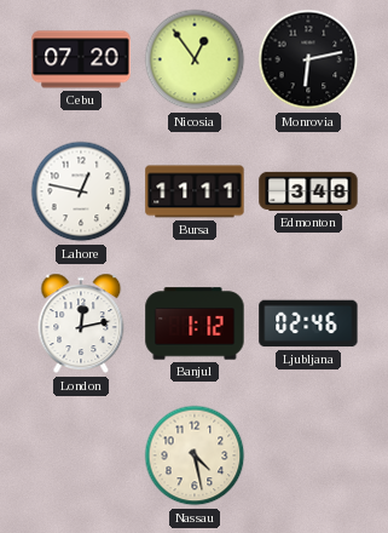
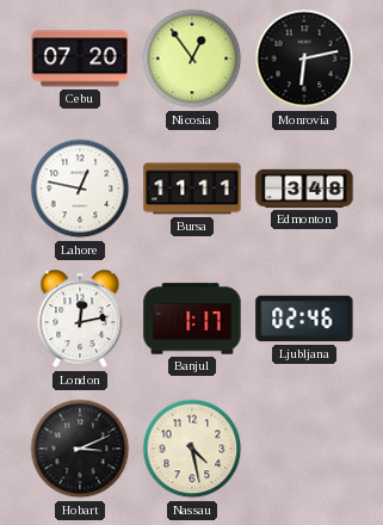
Banjul: 1:12 -> 1:17 (192, 319)
Hobart: none -> 3:11 (80, 449)
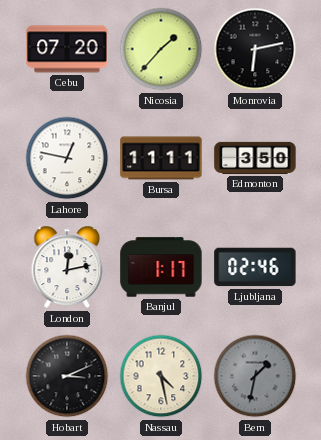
Nicosia: 12:54 -> 1:37 (161, 49)
Edmonton: 3:48 -> 3:50 (255, 158)
Bern: none -> 1:32 (255, 376)
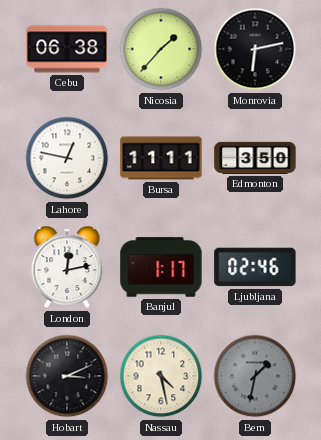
Cebu: 07:20 -> 06:38 (67, 49)
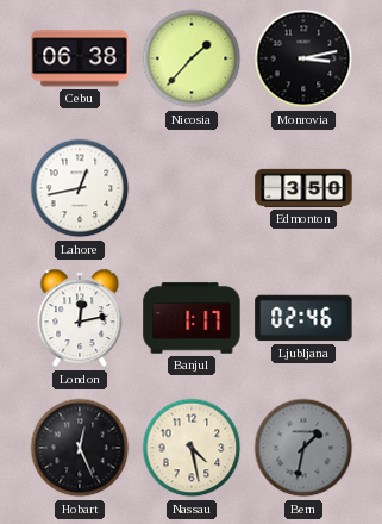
Monrovia: 6:13 -> 3:13 (303, 58)
Lahore: 12:47 -> 12:43 (80, 188)
Bursa: 11:11 -> none (161, 158)
Hobart: 3:11 -> 12:26 (80, 448)
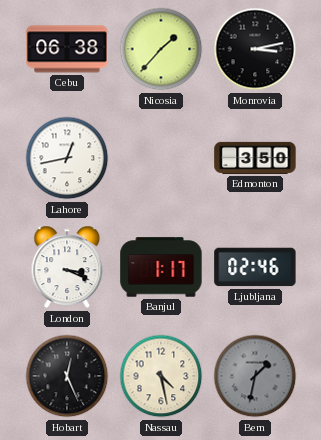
London: 12:13 -> 3:19 (67, 267)
